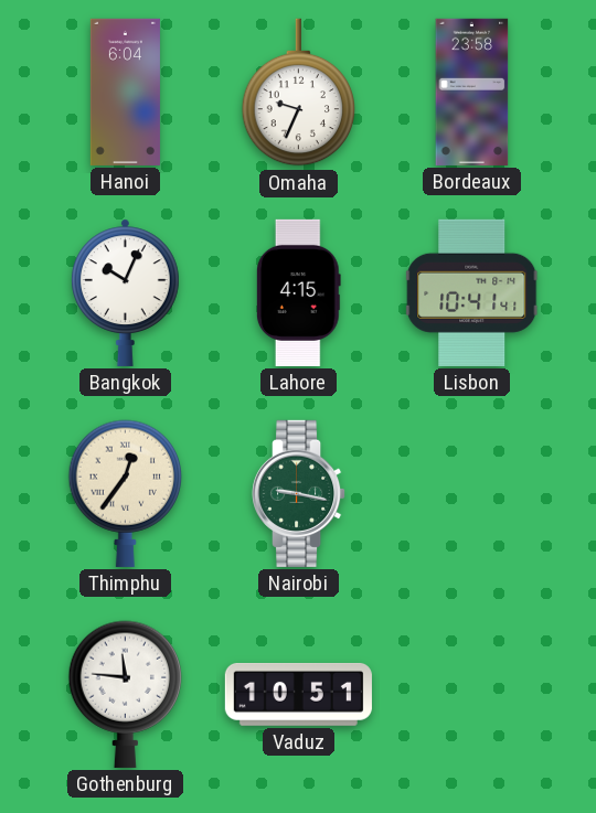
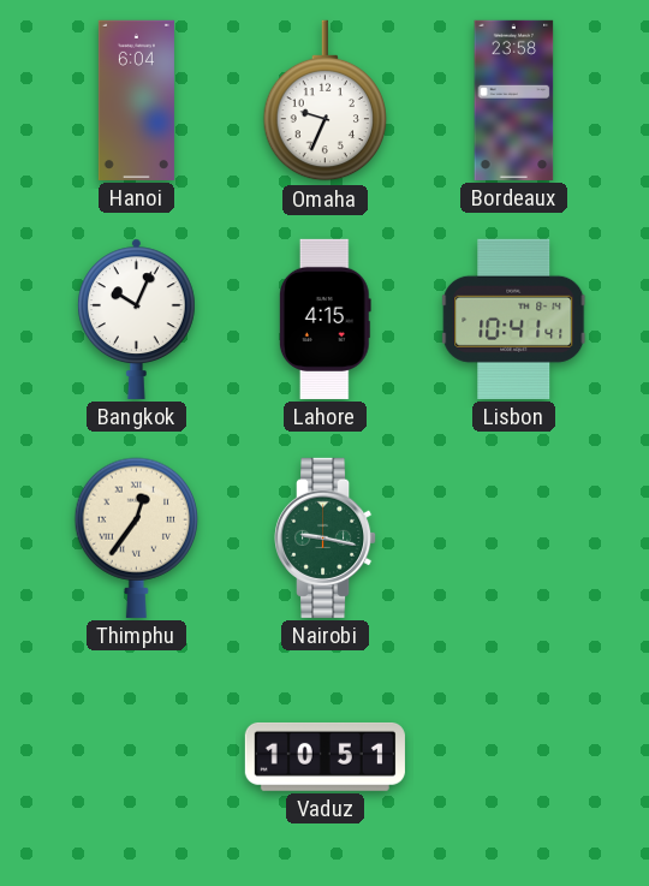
Gothenburg: 11:46 -> none (126, 694)
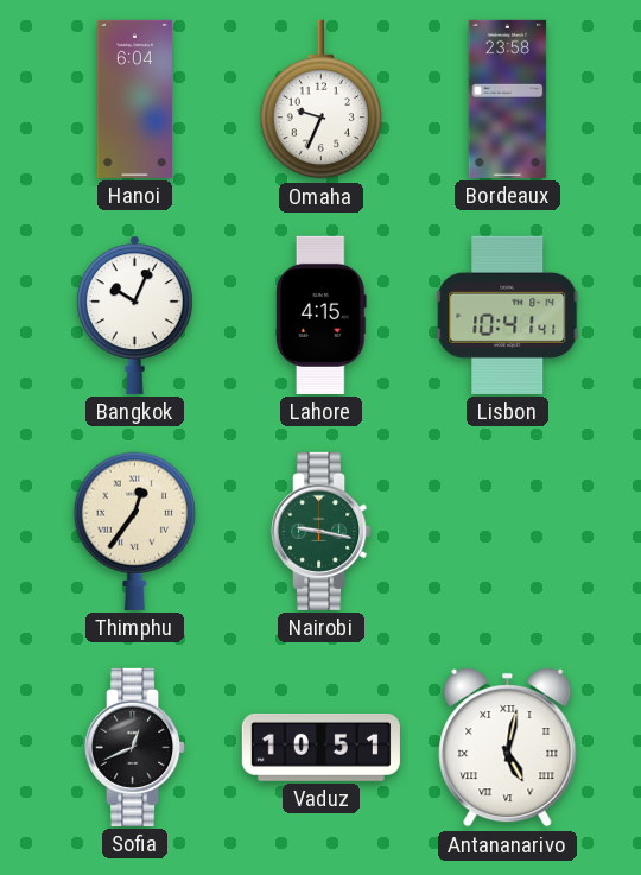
Sofia: none -> 12:41 (137, 747)
Antananarivo: none -> 5:02 (508, 747)
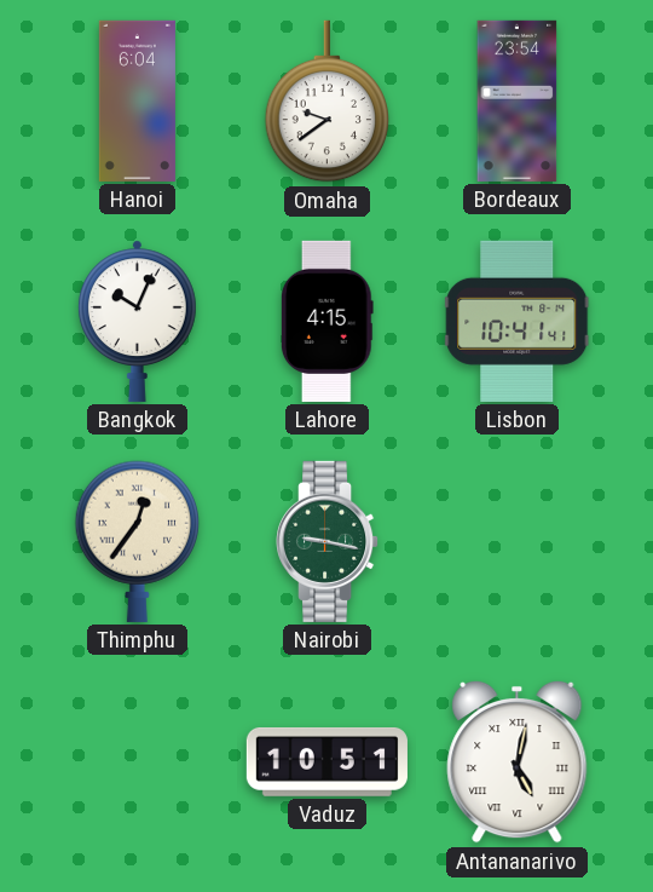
Omaha: 9:34 -> 9:39 (328, 102)
Bordeaux: 23:58 -> 23:54 (518, 100)
Sofia: 12:41 -> none (137, 747)
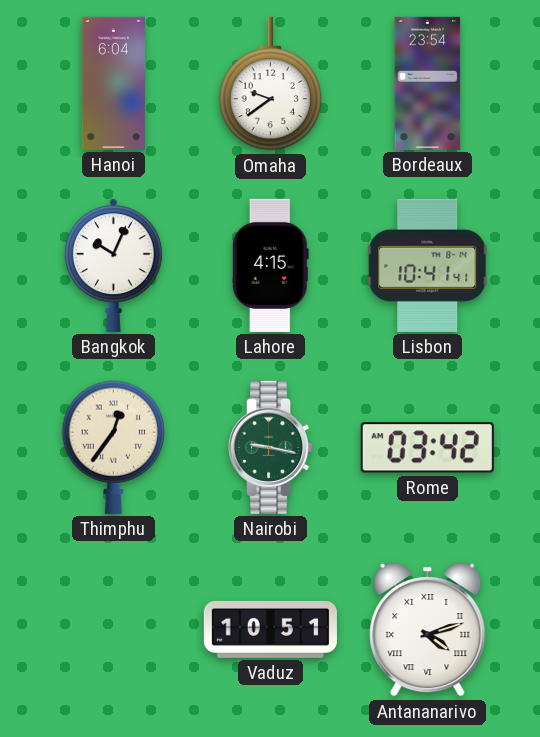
Rome: none -> 03:42 (427, 448)
Antananarivo: 5:02 -> 4:12 (428, 629)
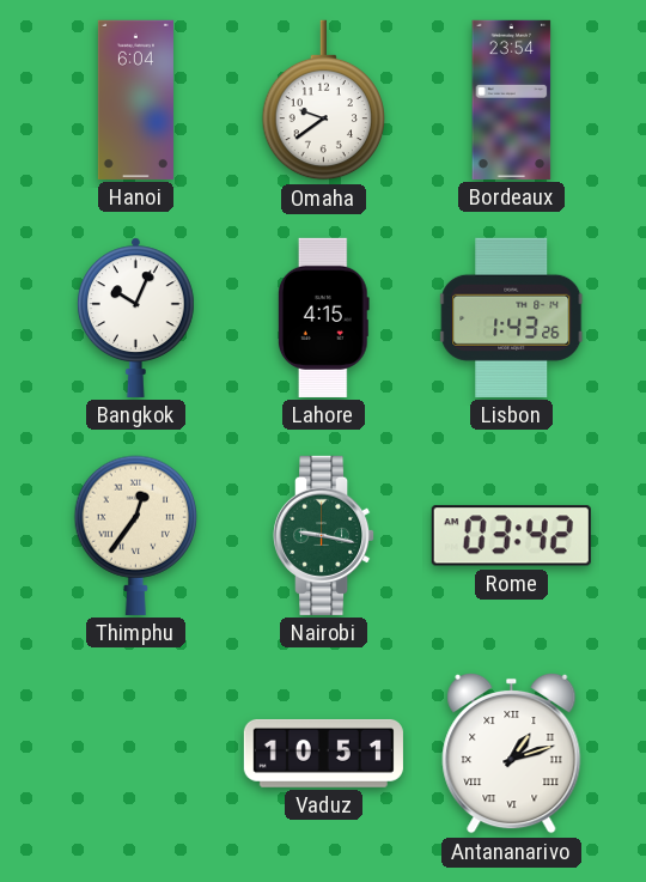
Lisbon: 10:41 -> 1:43 (512, 317)
Antananarivo: 4:12 -> 1:12 (512, 753)
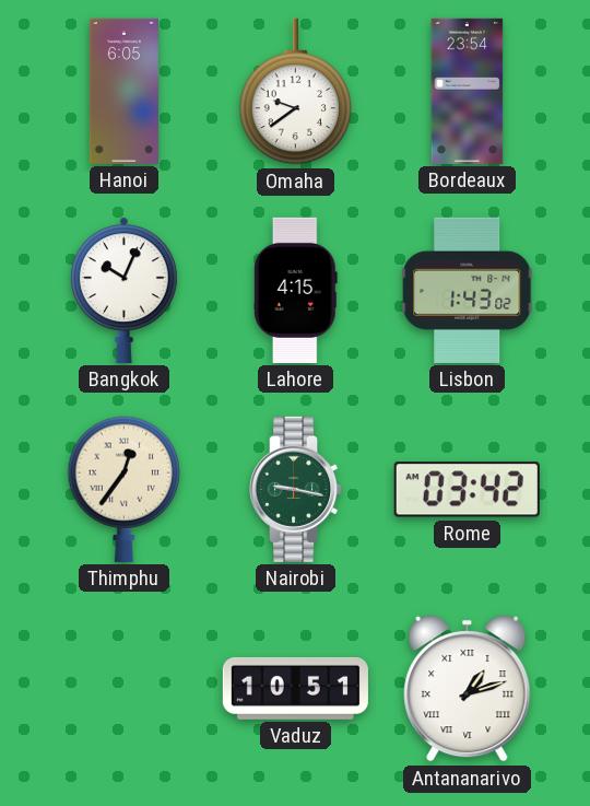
Hanoi: 6:04 -> 6:05 (123, 91)
Lisbon: 1:43:26 -> 1:43:02 (468, 290)
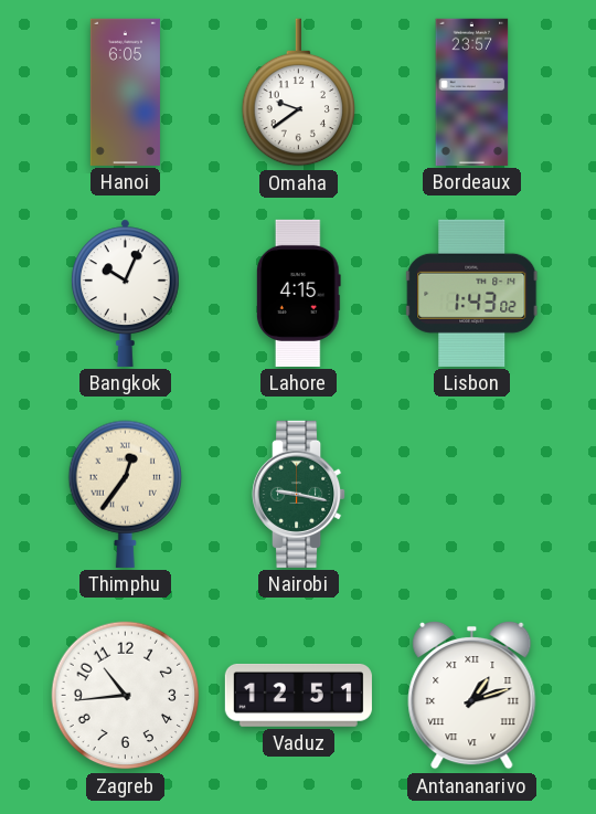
Bordeaux: 23:54 -> 23:57 (472, 92)
Rome: 03:42 -> none (467, 490)
Zagreb: none -> 10:44 (126, 696)
Vaduz: 10:51 -> 12:51 (298, 695)
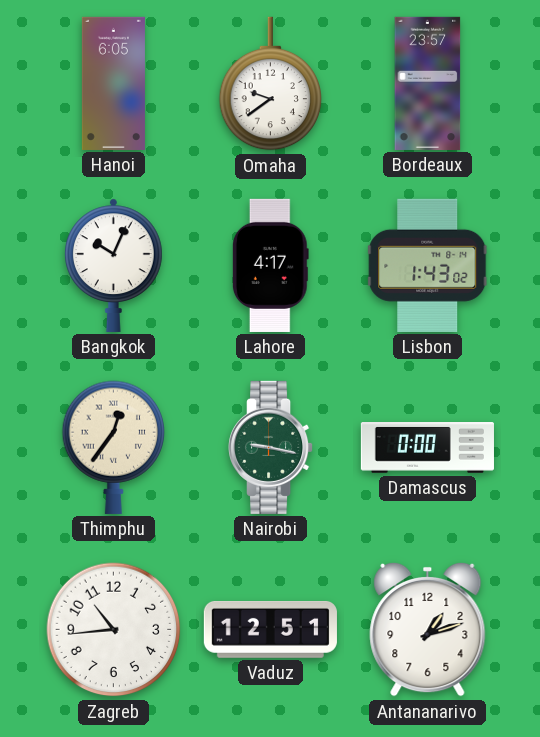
Lahore: 4:15 -> 4:17 (270, 265)
Damascus: none -> 0:00 (427, 448)
Antananarivo numerals: Roman -> Arabic (428, 629)
